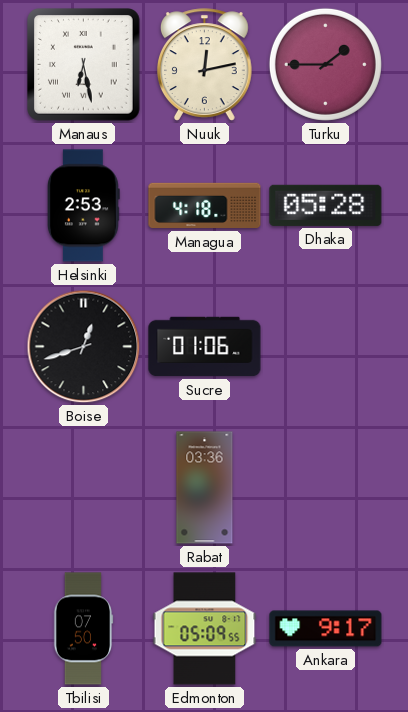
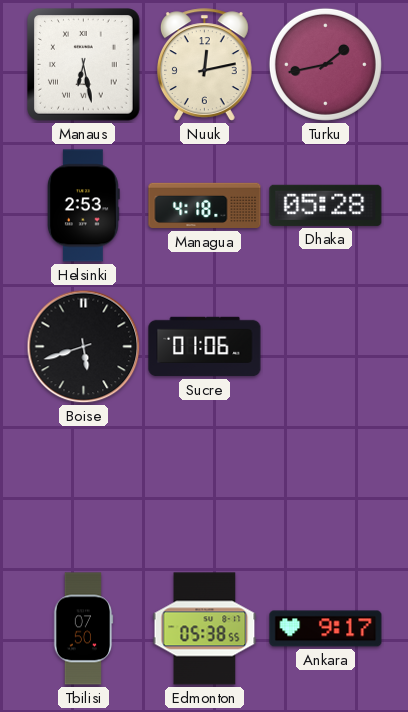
Turku: 1:45 -> 1:43 (325, 64)
Boise: 12:42 -> 5:42 (84, 347)
Rabat: 03:36 -> none (205, 488)
Edmonton: 05:09 -> 05:38 (205, 629)
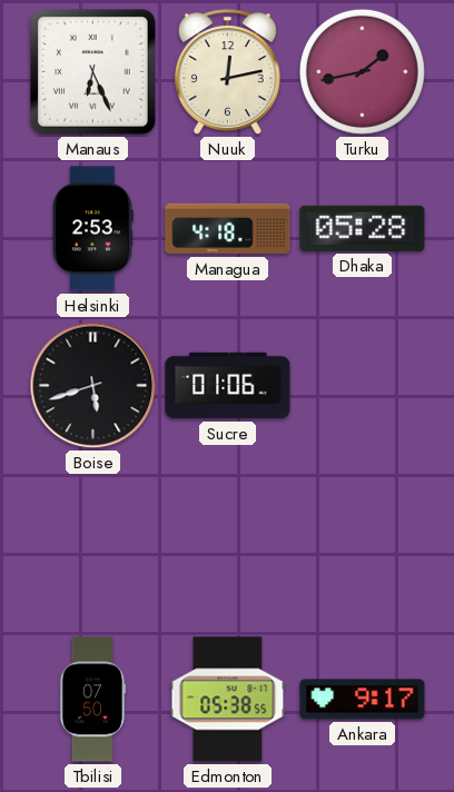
Manaus: 6:28 -> 6:26 (93, 72)
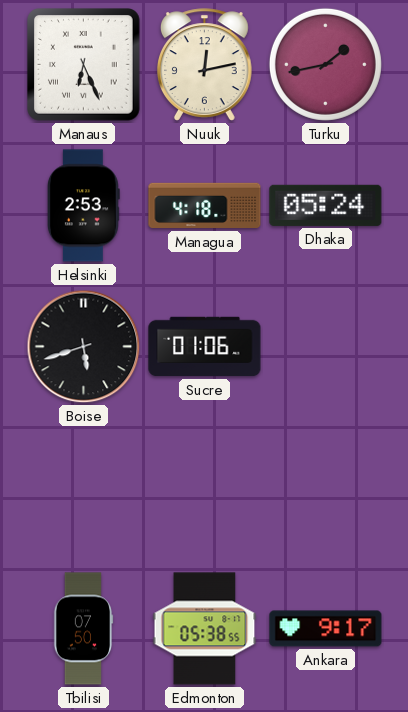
Dhaka: 05:28 -> 05:24 (326, 205)
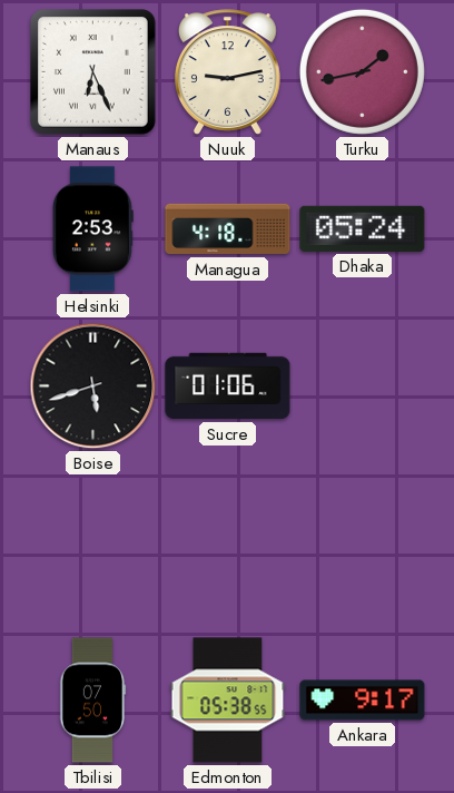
Nuuk: 12:13 -> 9:13 (227, 72)
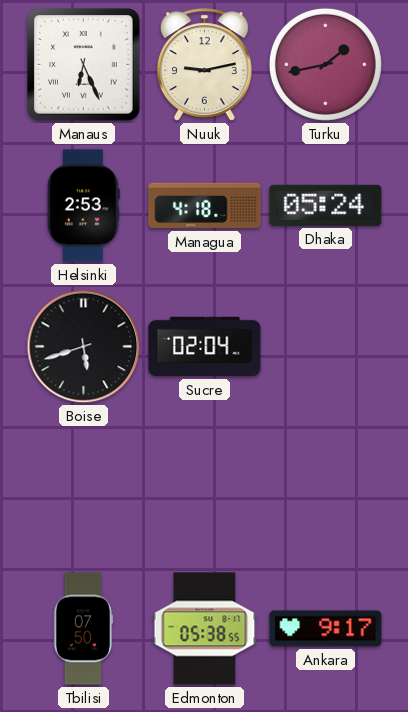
Sucre: 01:06 -> 02:04 (205, 347)
